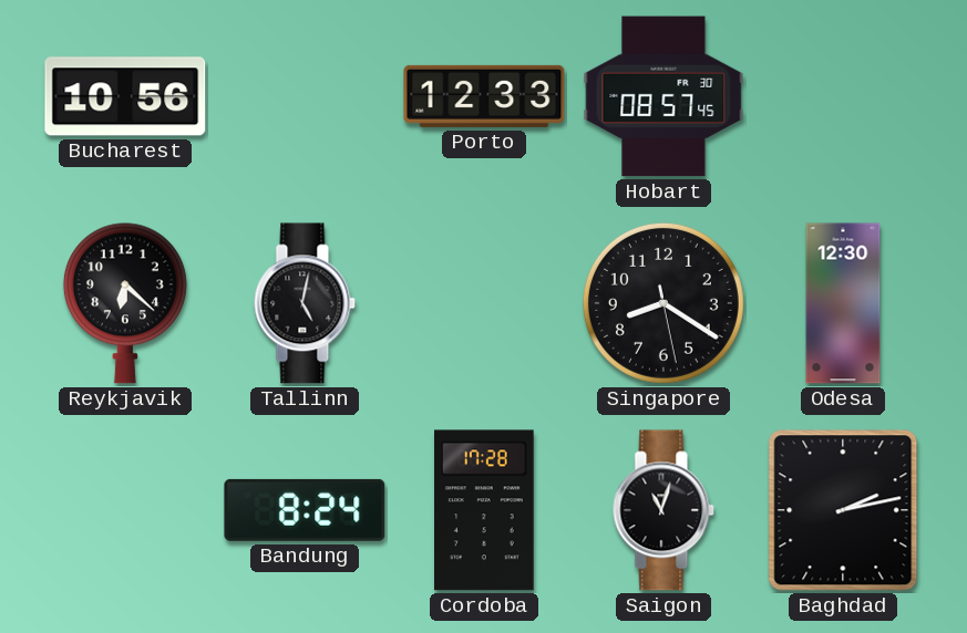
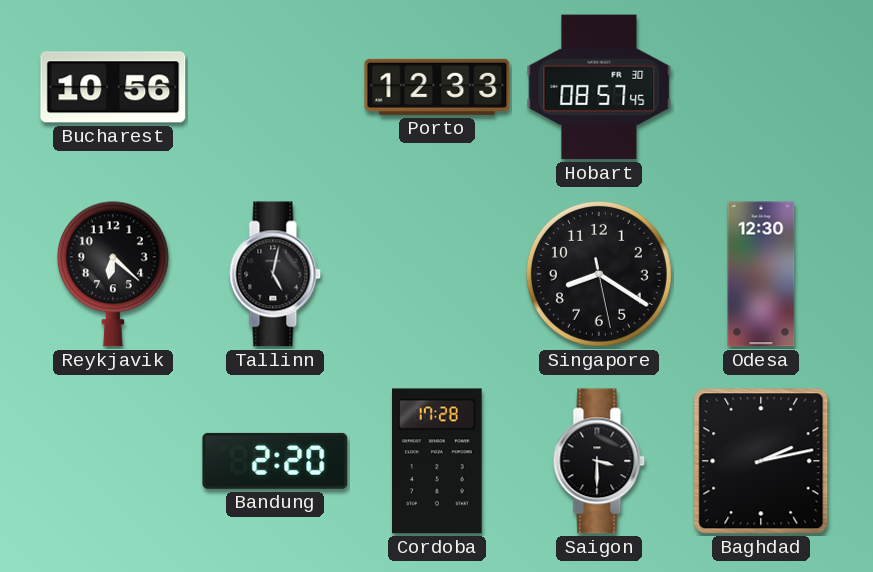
Bandung: 8:24 -> 2:20 (275, 461)
Saigon: 11:03 -> 3:30 (599, 461)
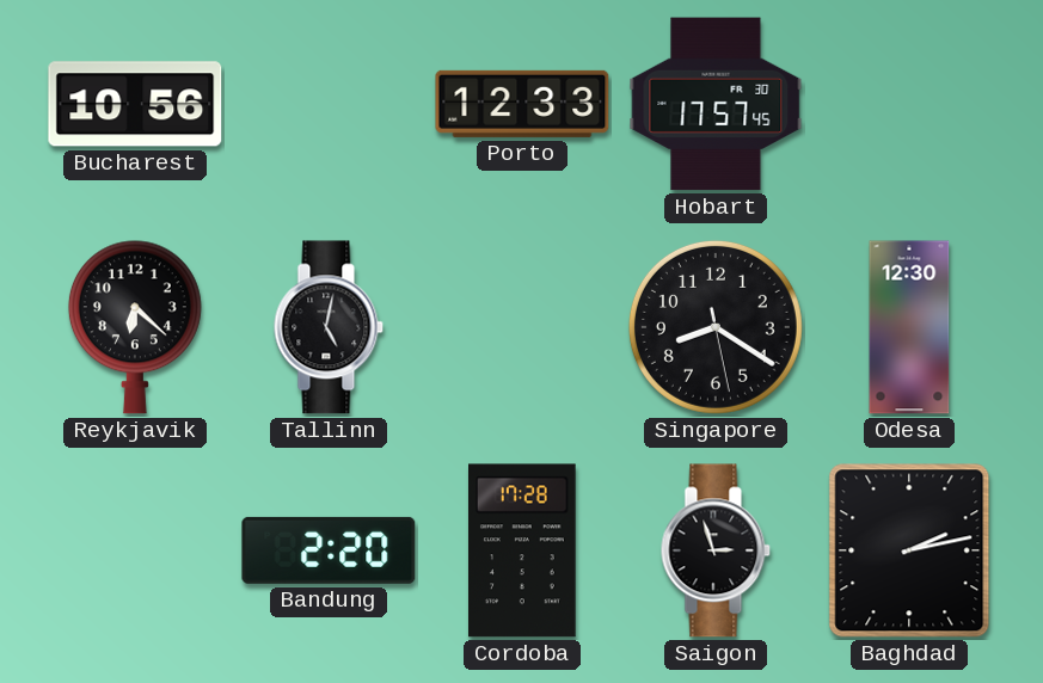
Hobart: 08:57 -> 17:57 (716, 104)
Saigon: 3:30 -> 2:57 (716, 550)
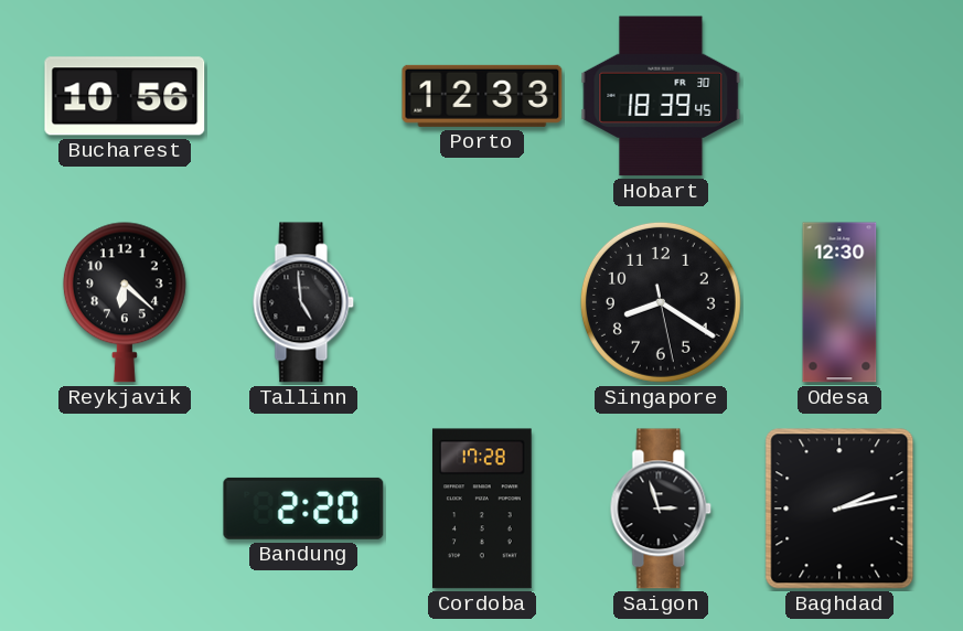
Hobart: 17:57 -> 18:39 (661, 96)
Tallinn: 5:02 -> 4:59 (303, 302)
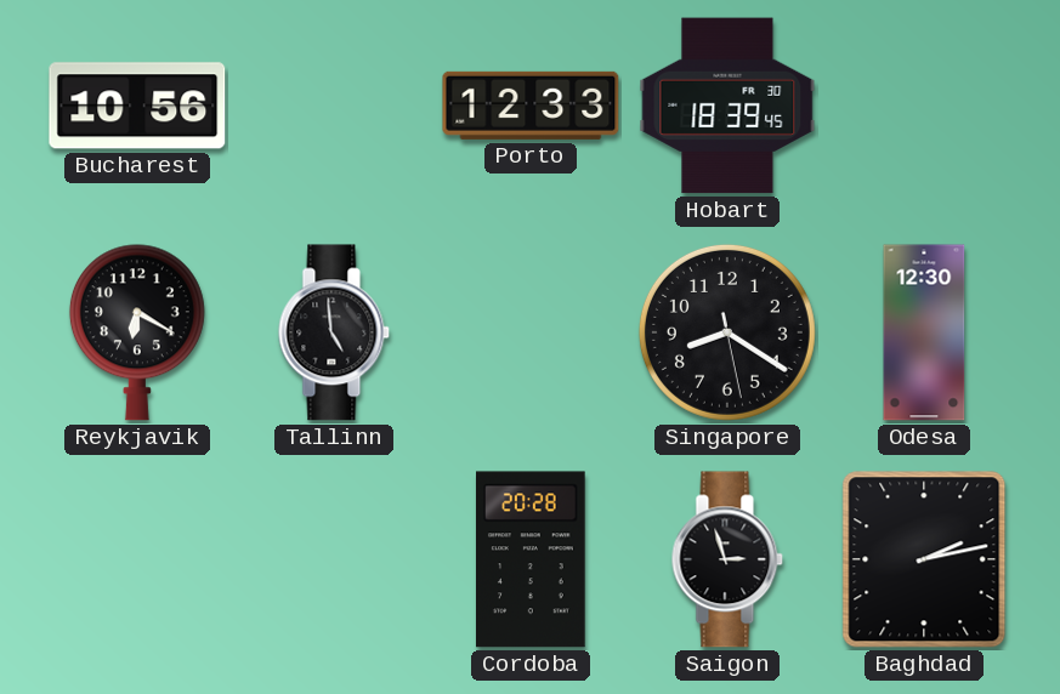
Reykjavik: 6:22 -> 6:20 (137, 332)
Bandung: 2:20 -> none (303, 509)
Cordoba: 17:28 -> 20:28 (532, 559)
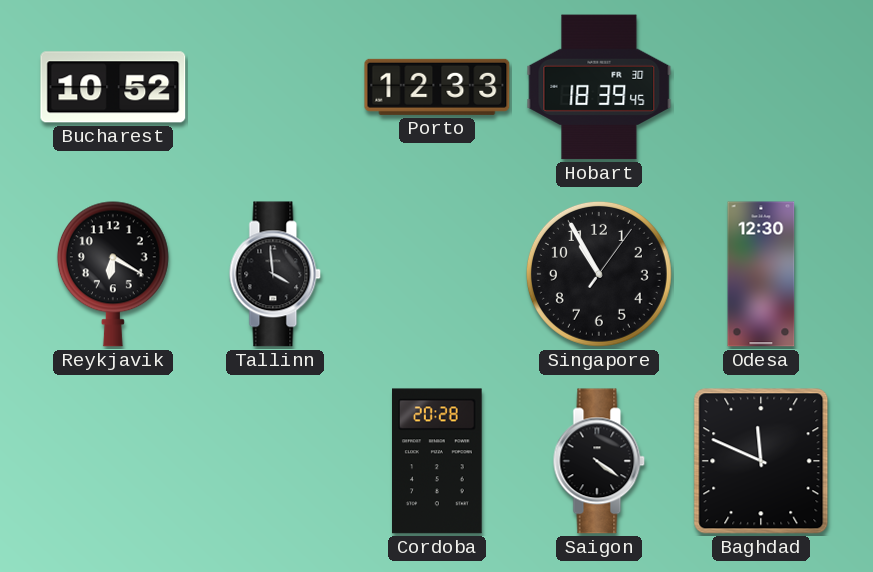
Bucharest: 10:56 -> 10:52 (113, 87)
Tallinn: 4:59 -> 3:59 (275, 274)
Singapore: 8:20 -> 10:55 (599, 274)
Saigon: 2:57 -> 4:21 (599, 461)
Baghdad: 2:13 -> 11:49 (761, 461)
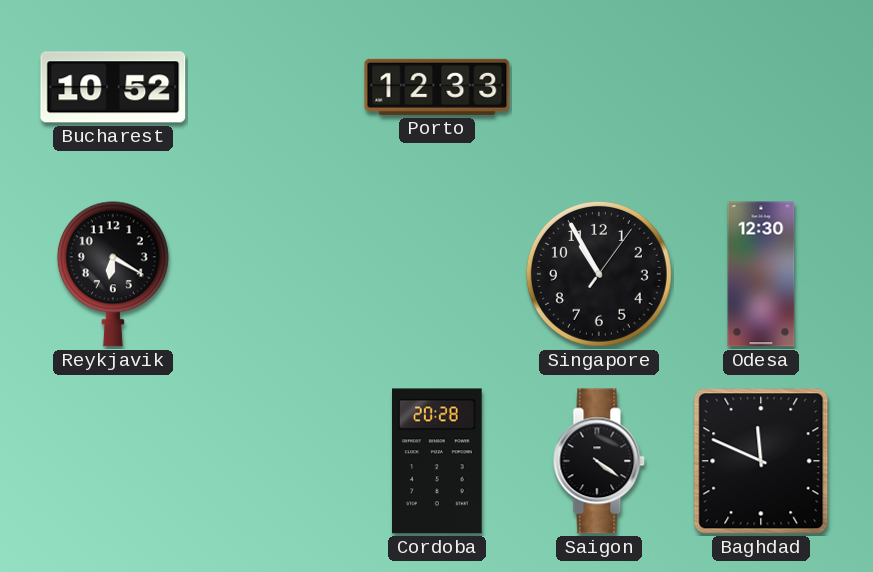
Hobart: 18:39 -> none (599, 87)
Tallinn: 3:59 -> none (275, 274)
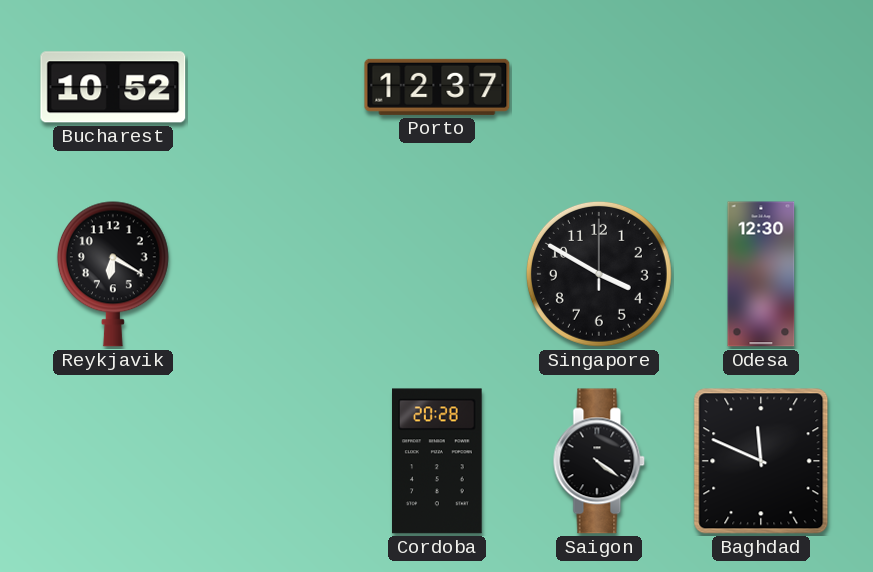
Porto: 12:33 -> 12:37 (437, 87)
Singapore: 10:55 -> 3:50 (599, 274)
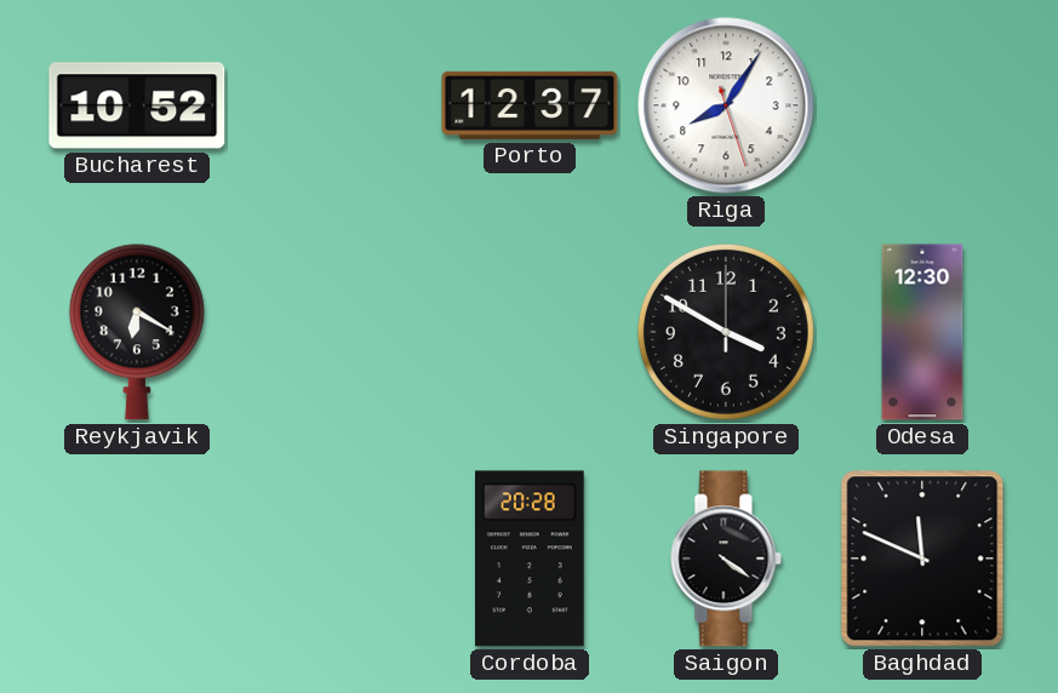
Riga: none -> 8:05 (726, 105)
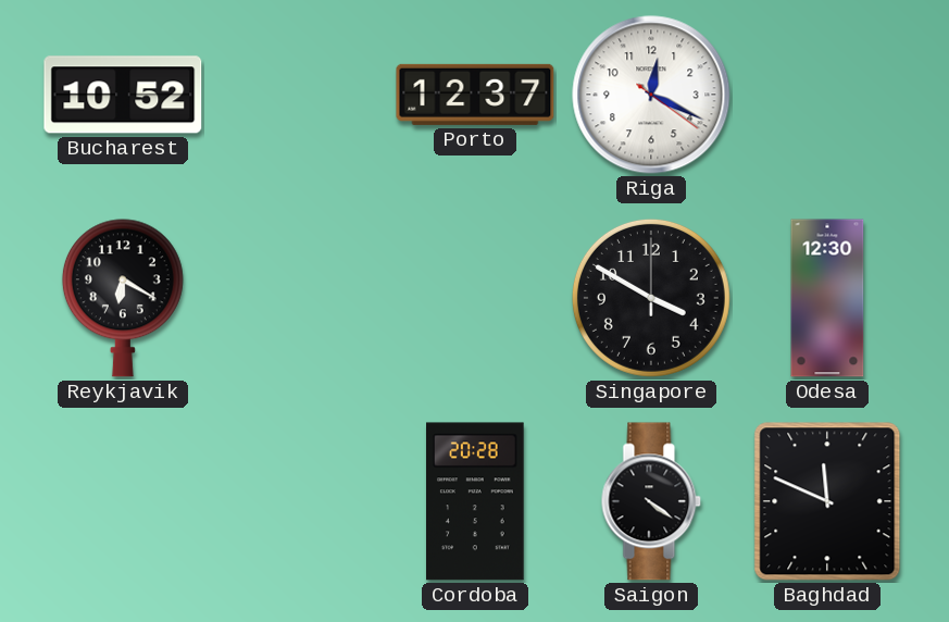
Riga: 8:05 -> 12:19 (651, 95)
